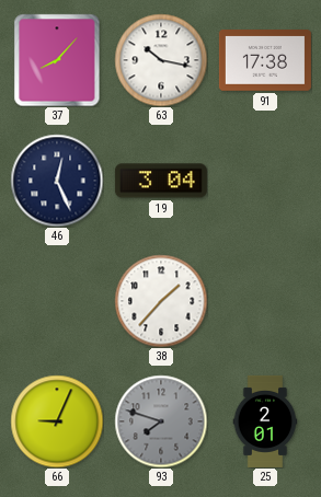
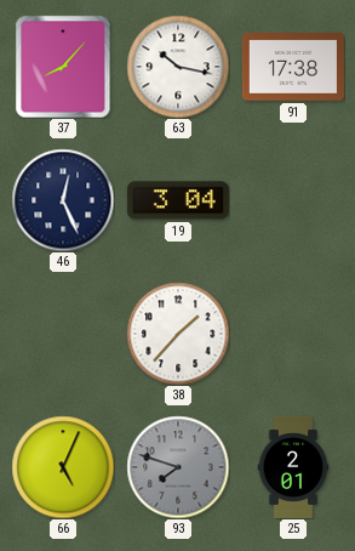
66: 9:04 -> 5:04 (63, 467)
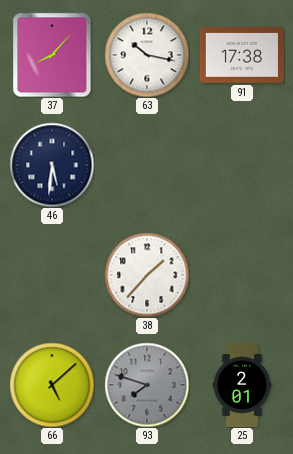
46: 12:26 -> 5:31 (52, 165)
19: 3:04 -> none (178, 200)
66: 5:04 -> 5:08 (52, 385)
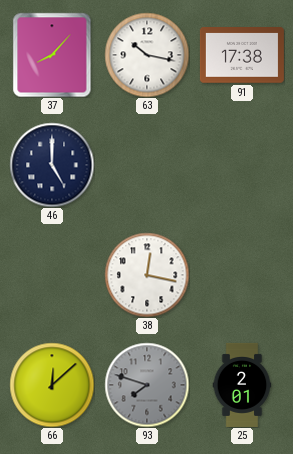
46: 5:31 -> 5:00 (52, 165)
38: 1:37 -> 12:17 (147, 275)
66: 5:08 -> 12:08 (52, 385)
